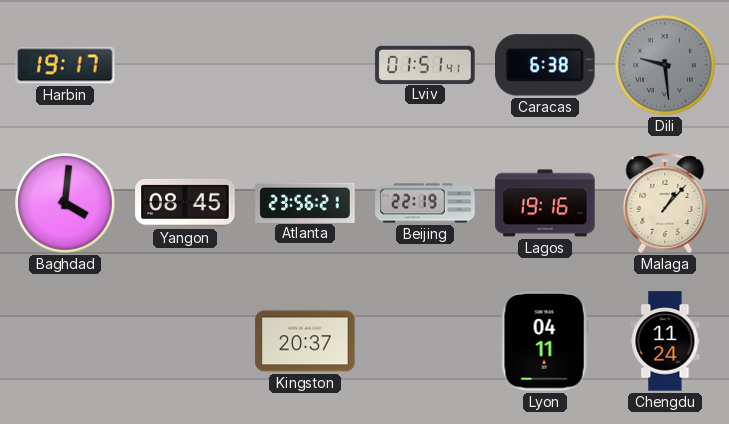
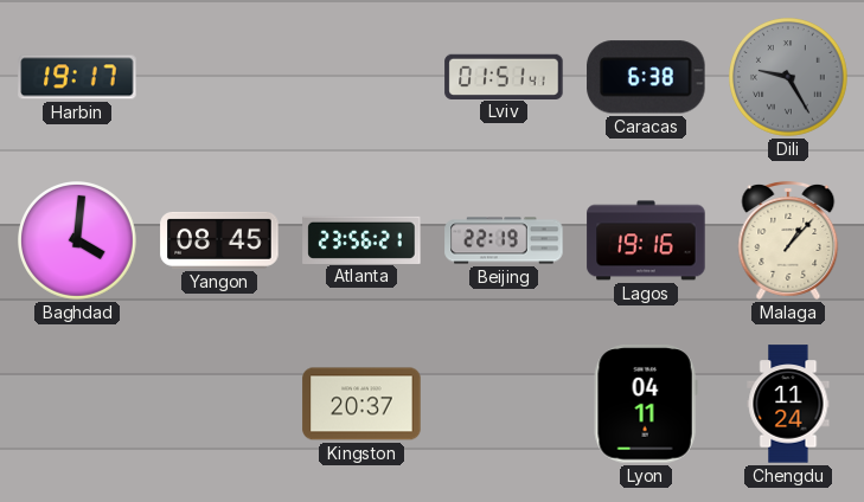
Dili: 9:29 -> 9:25 (789, 78)
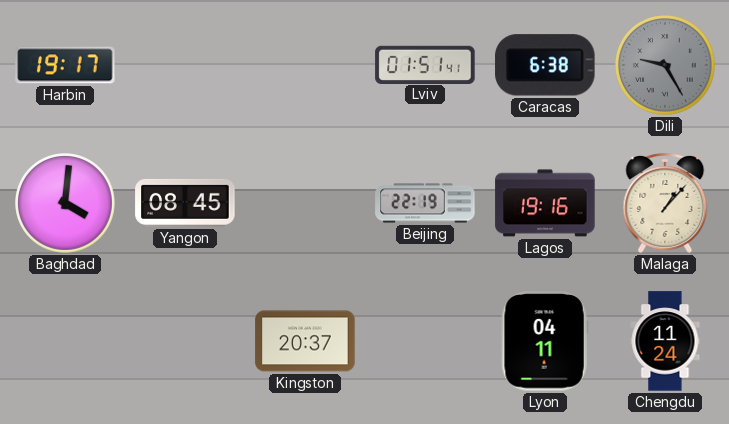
Atlanta: 23:56 -> none (361, 239)
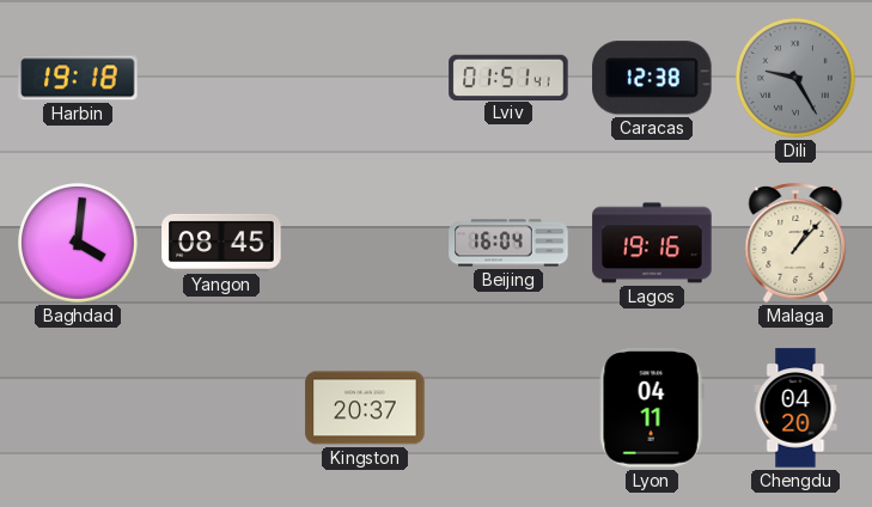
Harbin: 19:17 -> 19:18 (78, 78)
Caracas: 6:38 -> 12:38 (652, 78)
Beijing: 22:19 -> 16:04 (508, 243)
Chengdu: 11:24 -> 04:20 (795, 408)
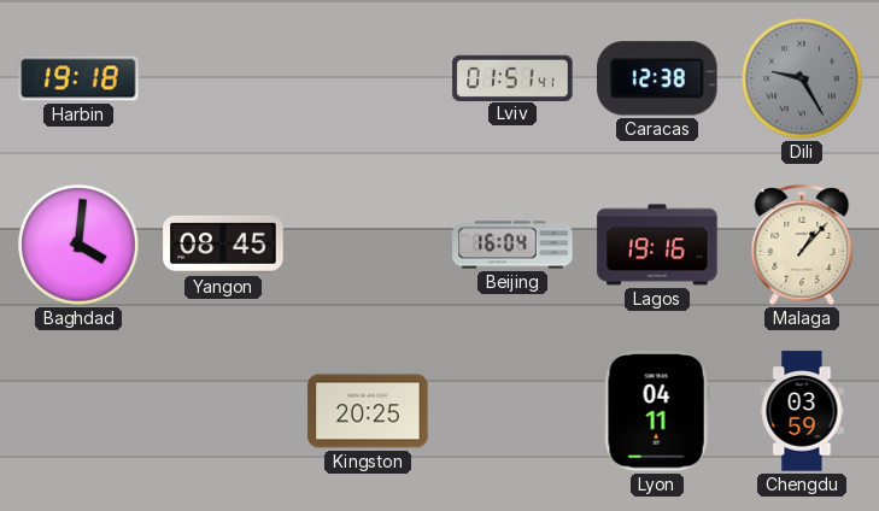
Kingston: 20:37 -> 20:25 (368, 411)
Chengdu: 04:20 -> 03:59 (802, 411)
